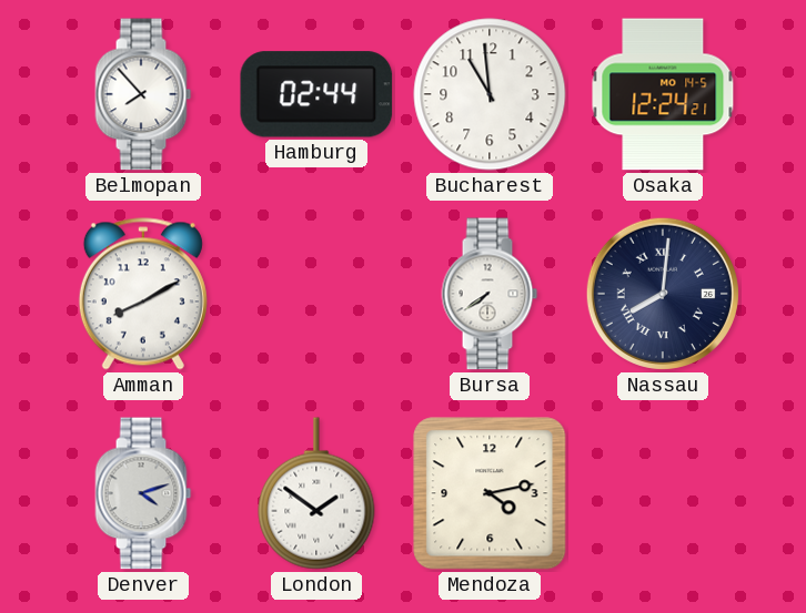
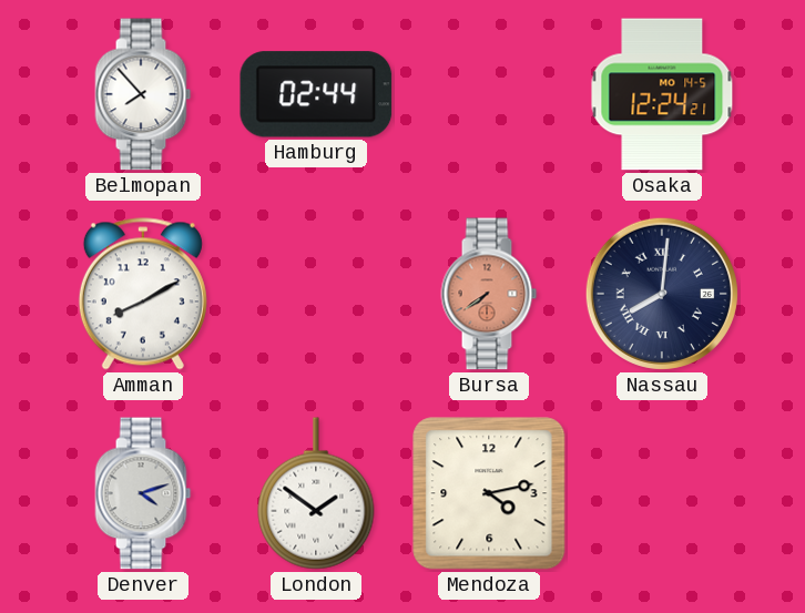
Bucharest: 10:59 -> none (490, 94)
Bursa dial: white -> salmon (489, 294)
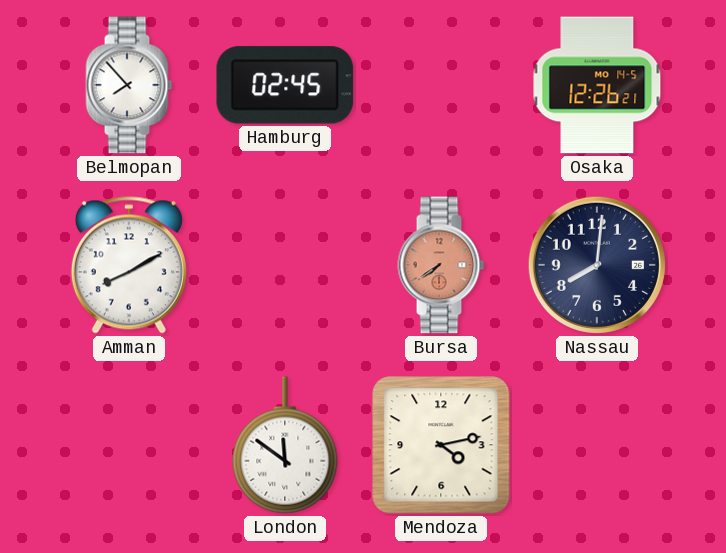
Hamburg: 02:44 -> 02:45 (285, 85)
Osaka: 12:24 -> 12:26 (597, 85)
Nassau numerals: Roman -> Arabic (597, 265)
Denver: 4:12 -> none (143, 493)
London: 1:51 -> 11:51 (285, 445)
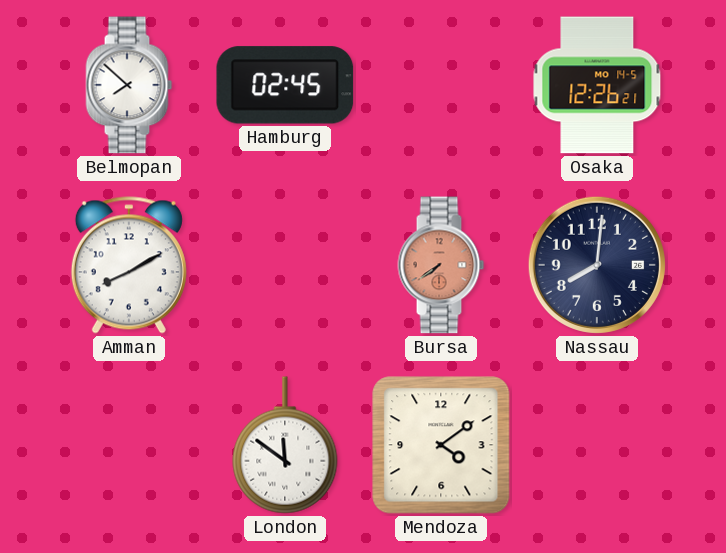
Belmopan: 7:53 -> 7:52 (129, 85)
Mendoza: 4:13 -> 4:09 (441, 445)
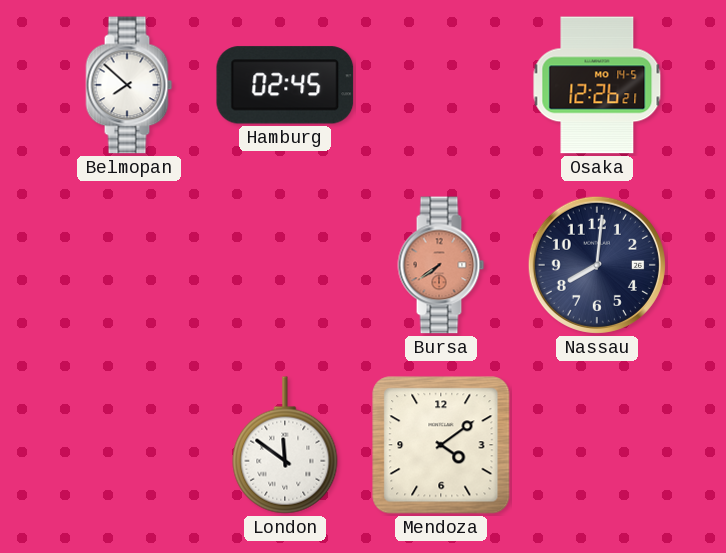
Amman: 8:10 -> none (129, 265)
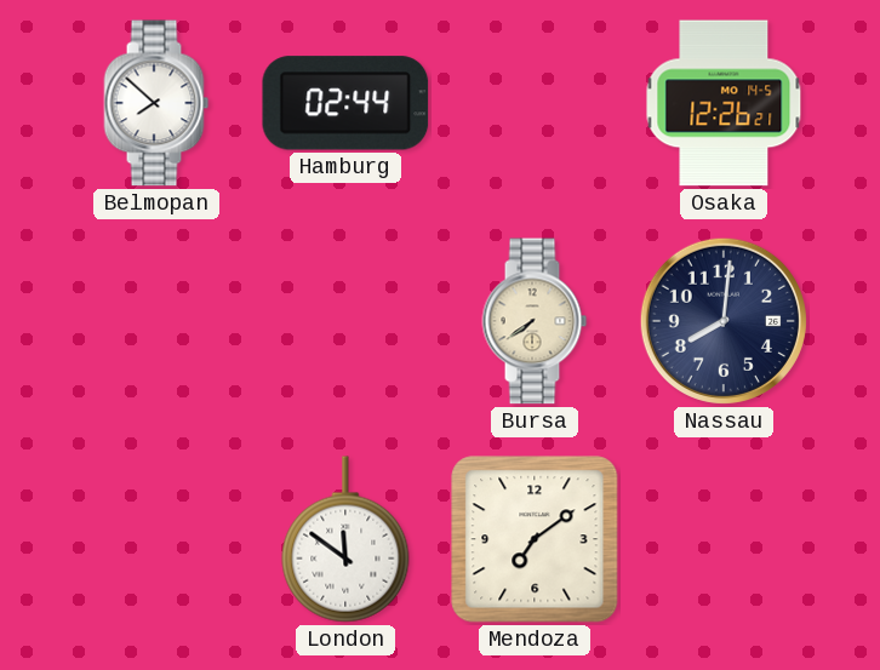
Hamburg: 02:45 -> 02:44 (345, 103)
Bursa dial: salmon -> cream (535, 321)
Mendoza: 4:09 -> 7:09 (535, 539)
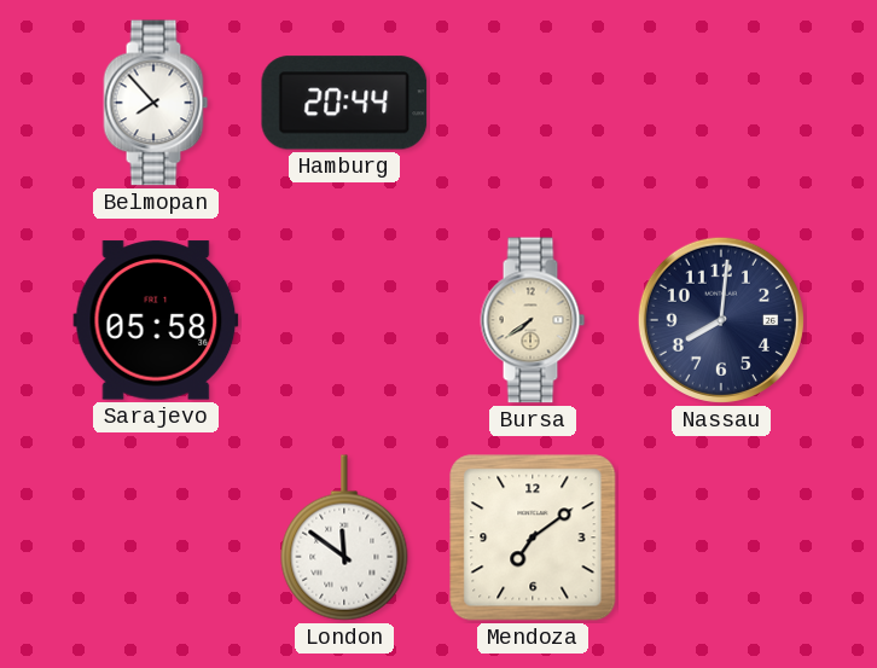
Belmopan: 7:52 -> 7:53 (156, 103)
Hamburg: 02:44 -> 20:44 (344, 103)
Osaka: 12:26 -> none (724, 103)
Sarajevo: none -> 05:58 (156, 320)
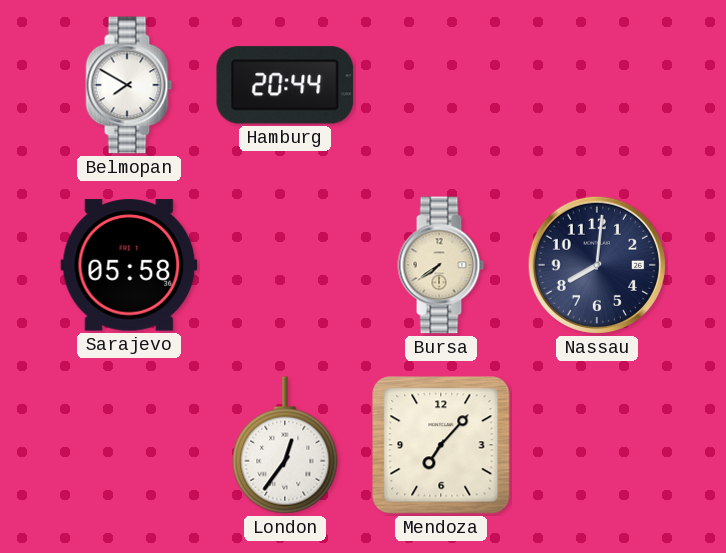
Belmopan: 7:53 -> 7:50 (129, 85)
London: 11:51 -> 12:36 (285, 445)
Mendoza: 7:09 -> 7:07 (441, 445)
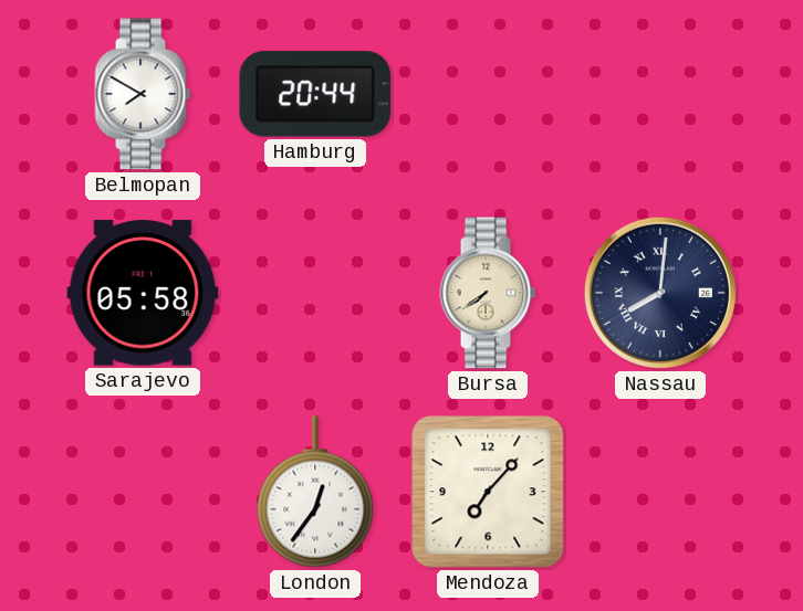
Nassau numerals: Arabic -> Roman (660, 293)
